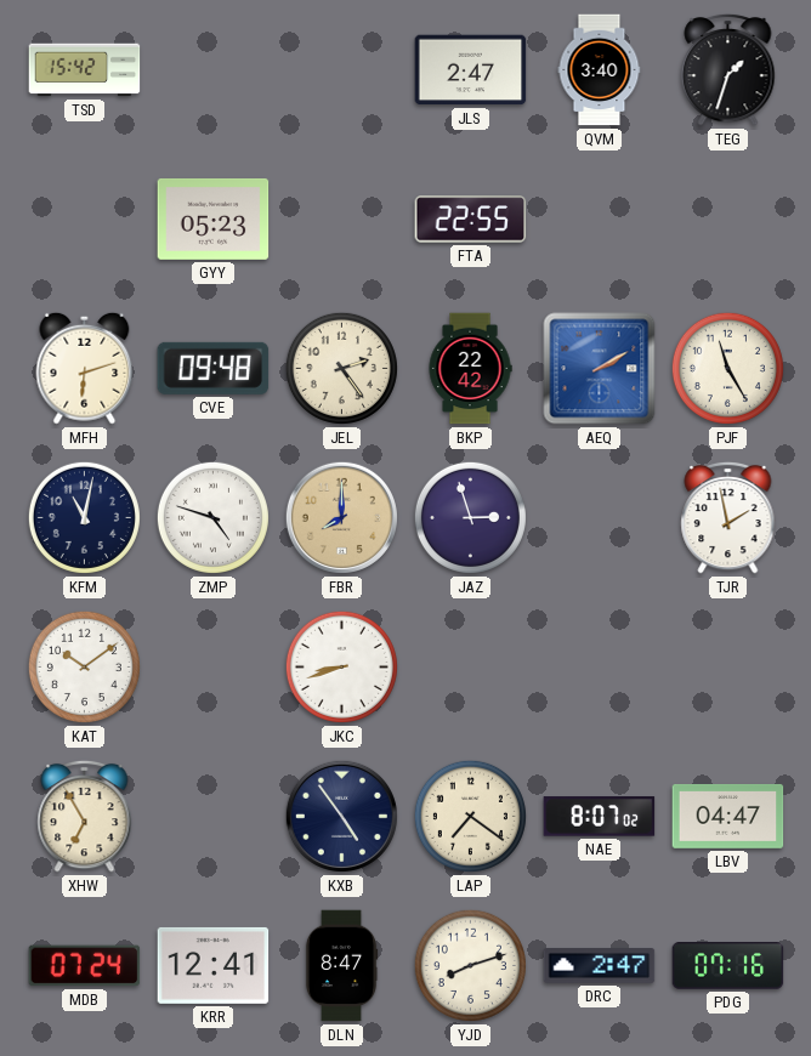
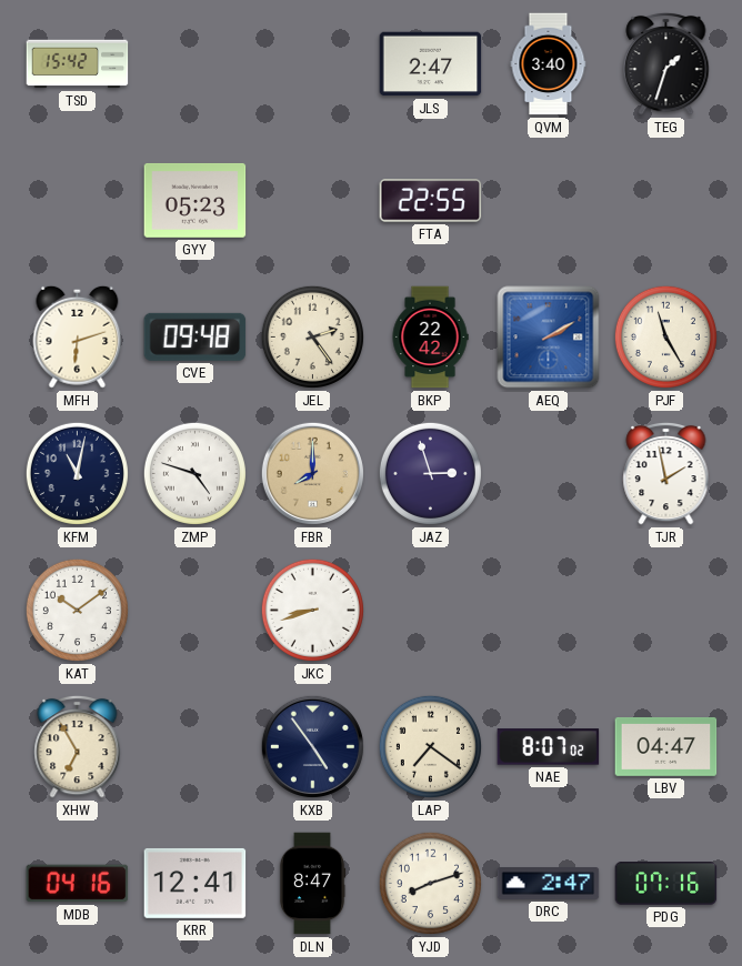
MDB: 07:24 -> 04:16 (78, 884)
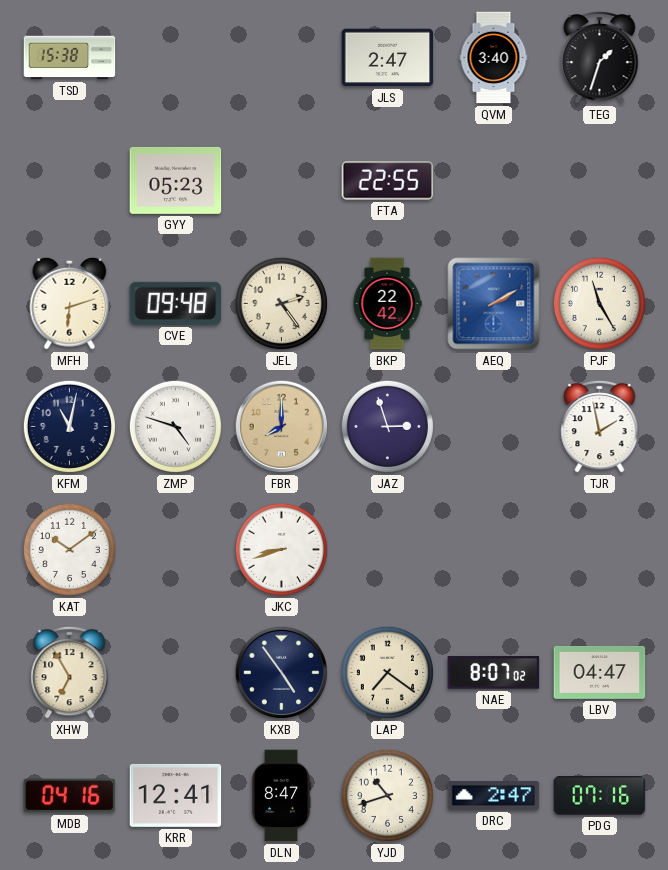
TSD: 15:42 -> 15:38 (70, 58)
YJD: 8:12 -> 10:42 (387, 795)
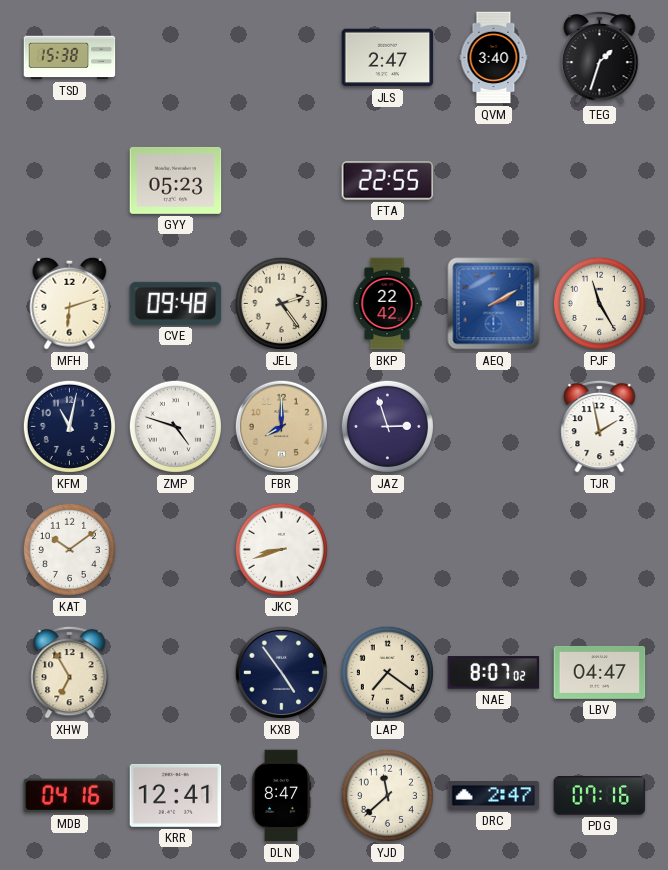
YJD: 10:42 -> 11:38 (387, 795)
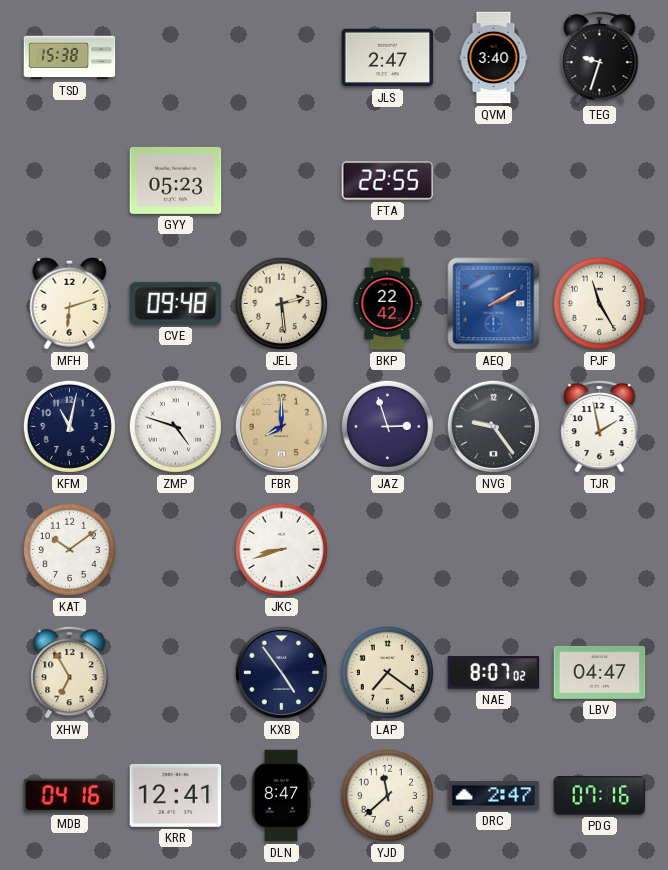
TEG: 1:33 -> 9:33 (600, 57)
JEL: 2:24 -> 2:29 (281, 303)
NVG: none -> 9:24 (493, 426)
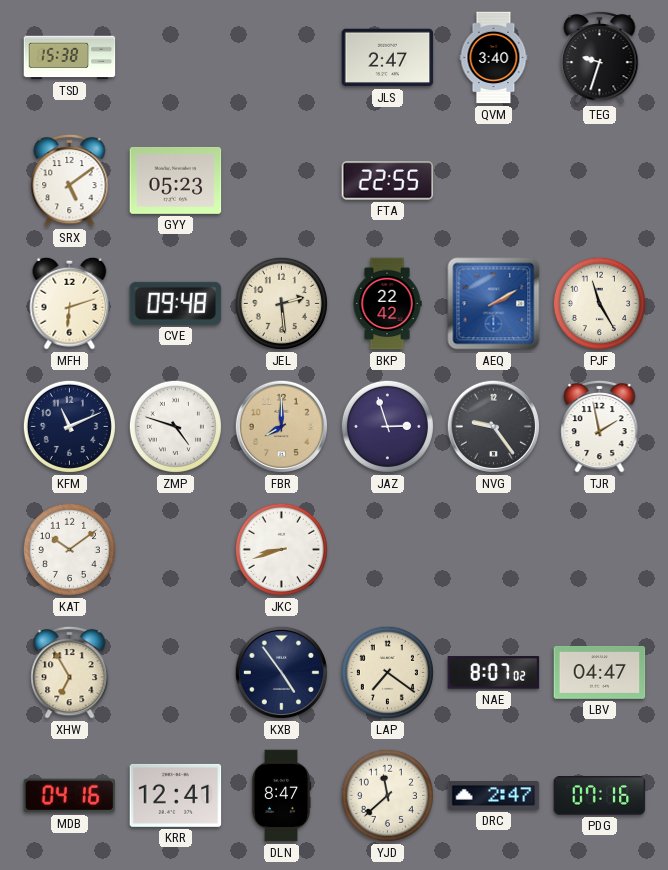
SRX: none -> 5:09 (70, 180)
KFM: 11:02 -> 11:11 (69, 426)
